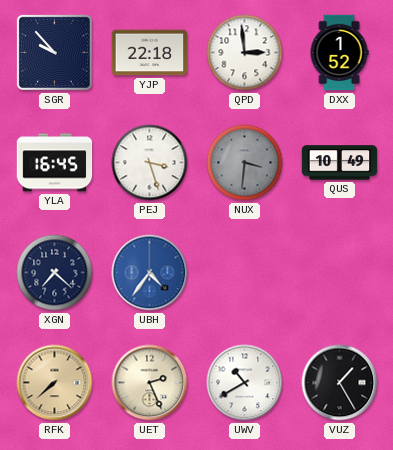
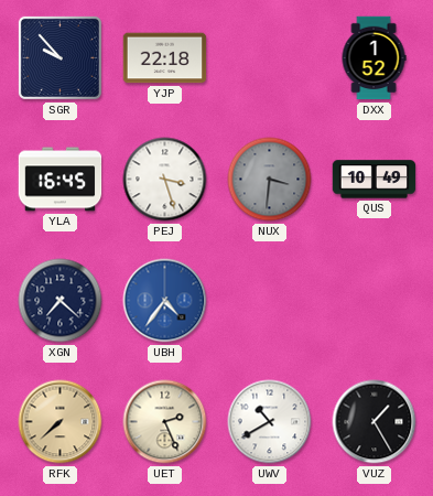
QPD: 2:59 -> none (245, 53)
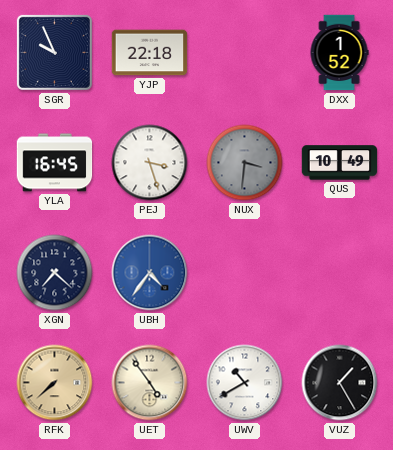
SGR: 9:53 -> 9:56 (54, 52)
UET: 2:26 -> 4:54 (150, 383)
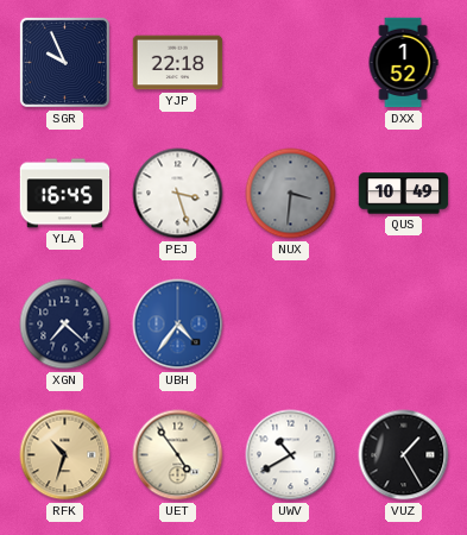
RFK: 7:38 -> 10:33 (65, 455)
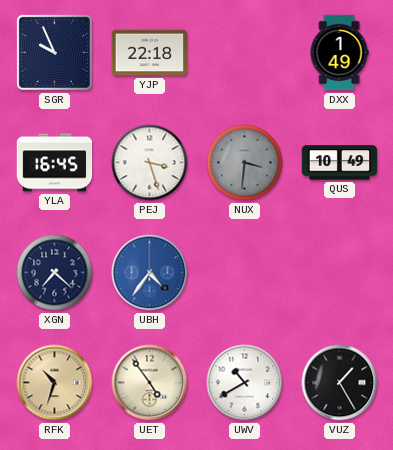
DXX: 1:52 -> 1:49 (339, 53)
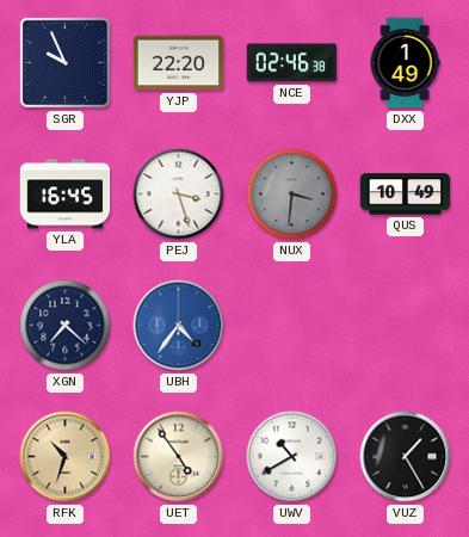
YJP: 22:18 -> 22:20 (179, 63)
NCE: none -> 02:46 (292, 63)
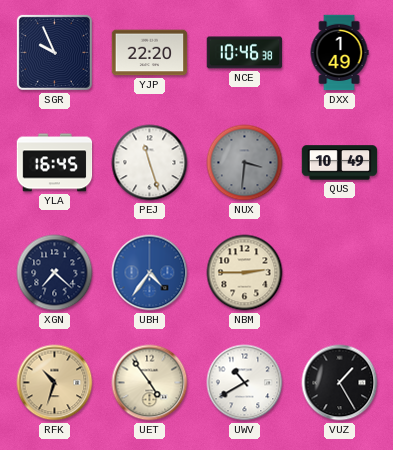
NCE: 02:46 -> 10:46 (245, 53)
PEJ: 3:27 -> 11:27 (150, 163)
NBM: none -> 2:45 (245, 273)
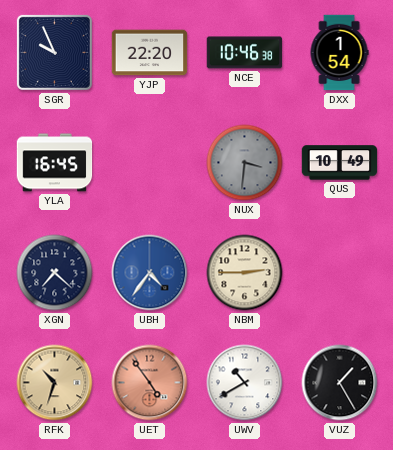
DXX: 1:49 -> 1:54 (339, 53)
PEJ: 11:27 -> none (150, 163)
UET dial: cream -> salmon (150, 383)
